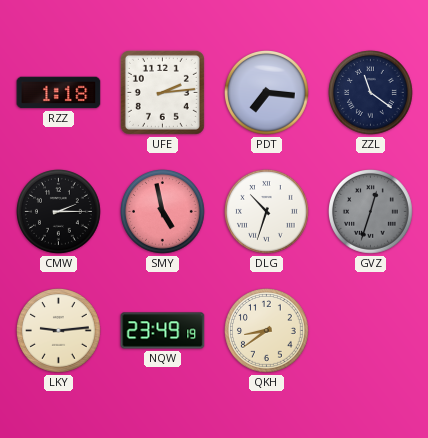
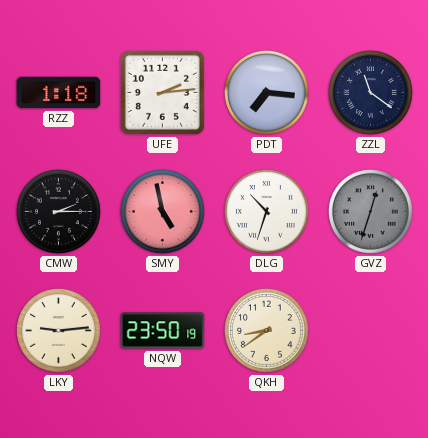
NQW: 23:49 -> 23:50 (163, 331)
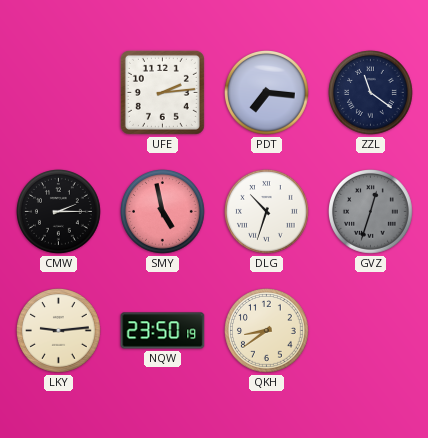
RZZ: 1:18 -> none (59, 93)
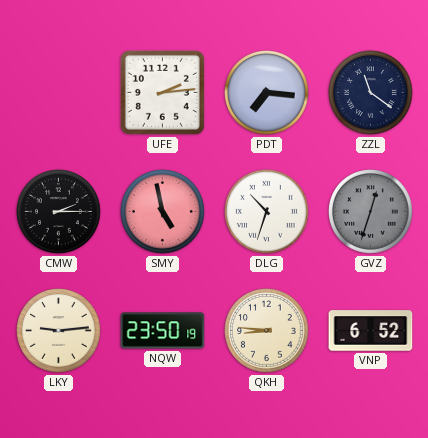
QKH: 8:39 -> 8:46 (267, 331)
VNP: none -> 6:52 (371, 331)
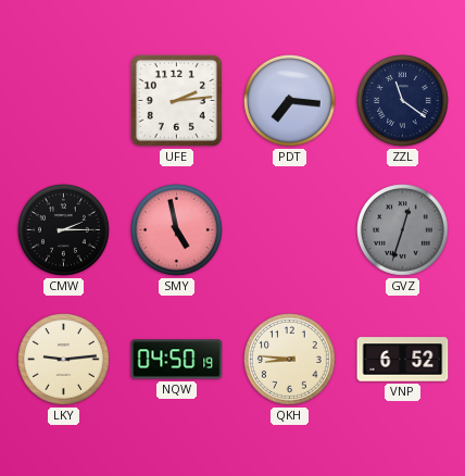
DLG: 10:33 -> none (267, 212)
NQW: 23:50 -> 04:50 (177, 360)
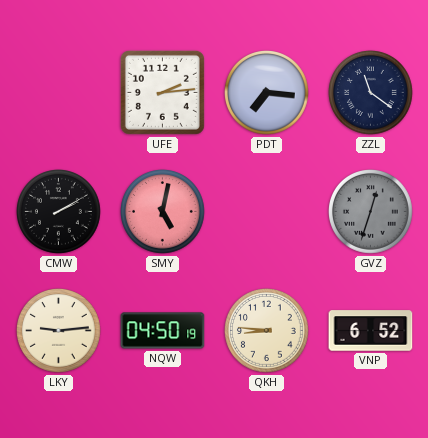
CMW: 2:15 -> 2:10 (59, 212)
SMY: 4:58 -> 5:02 (163, 212)
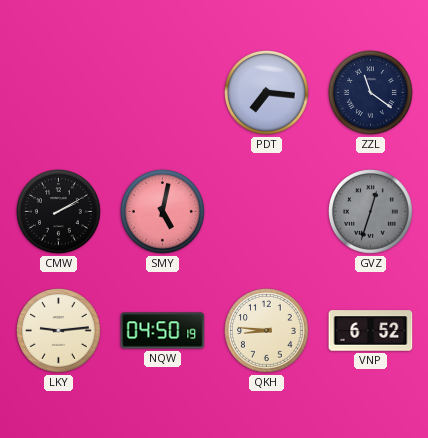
UFE: 2:14 -> none (162, 92)
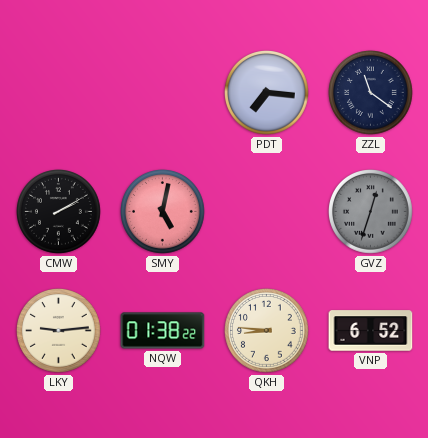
NQW: 04:50 -> 01:38 (163, 331)
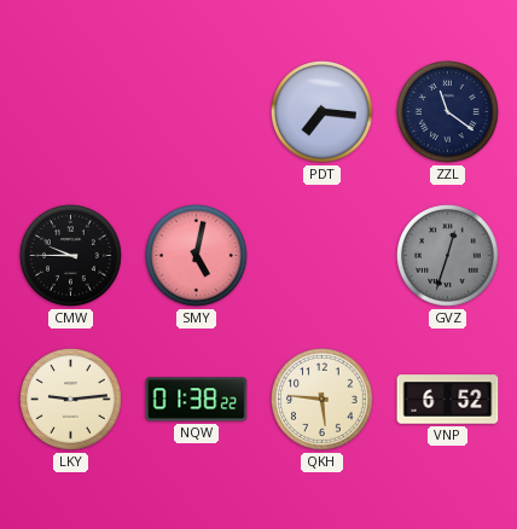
CMW: 2:10 -> 9:45 (71, 256)
QKH: 8:46 -> 5:46 (323, 400)
